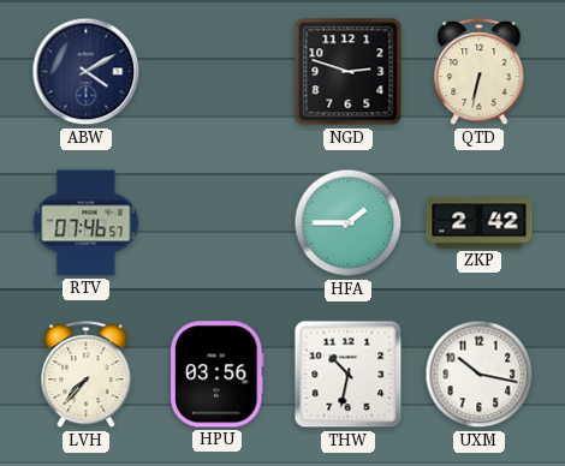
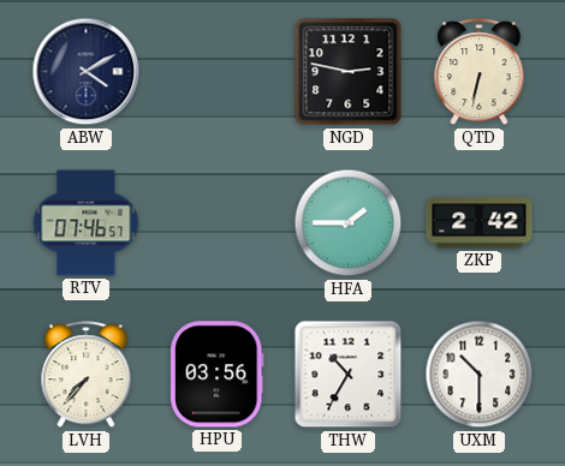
NGD: 2:48 -> 2:47 (349, 72)
THW: 10:32 -> 10:35 (349, 375)
UXM: 10:17 -> 10:30 (480, 375)
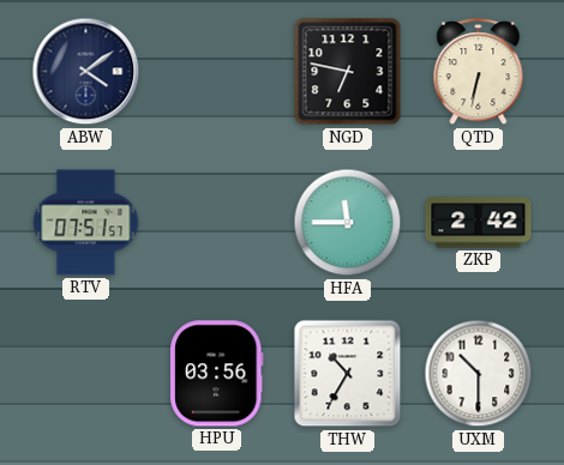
ABW: 4:10 -> 4:09 (86, 72)
NGD: 2:47 -> 6:47 (348, 72)
RTV: 07:46 -> 07:51 (86, 223)
HFA: 1:45 -> 11:45 (348, 223)
LVH: 7:37 -> none (87, 375)
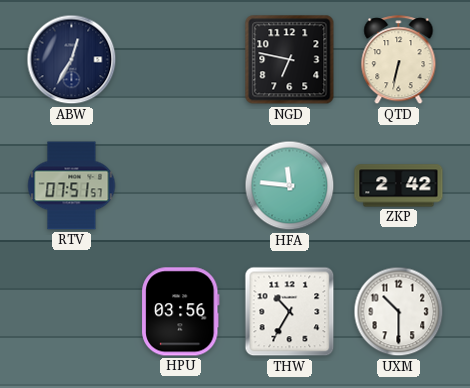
ABW: 4:09 -> 12:35 (72, 60)
HFA: 11:45 -> 11:46 (290, 186)
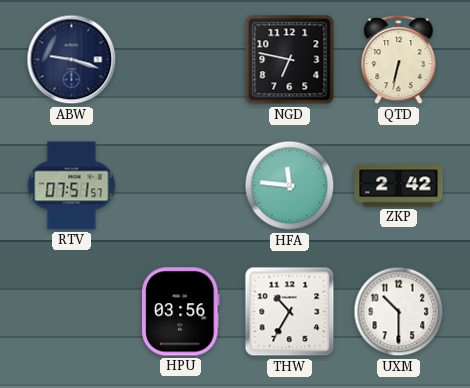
ABW: 12:35 -> 9:18 (72, 60)
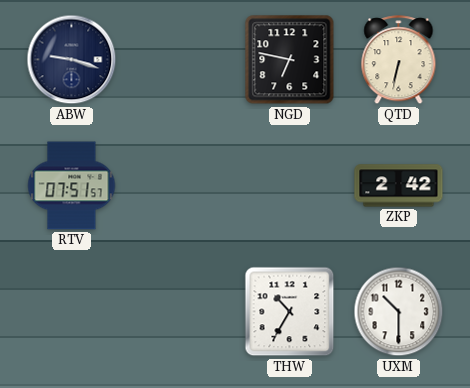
HFA: 11:46 -> none (290, 186)
HPU: 03:56 -> none (181, 312)
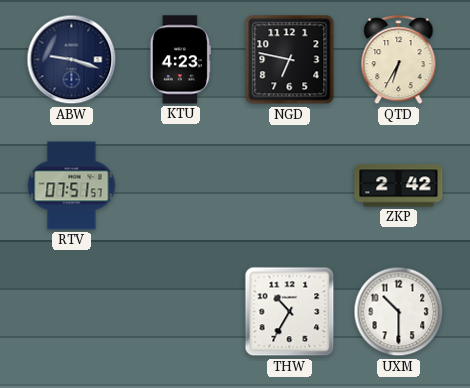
KTU: none -> 4:23 (180, 60)
QTD: 6:32 -> 6:35 (399, 60)
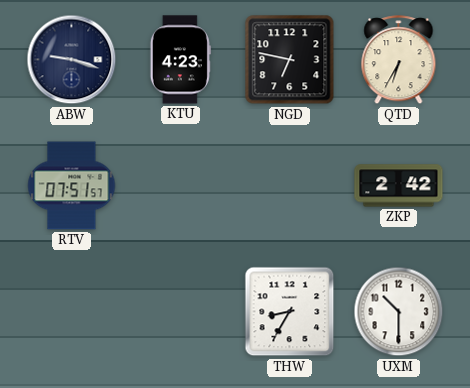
THW: 10:35 -> 8:35 (290, 312)
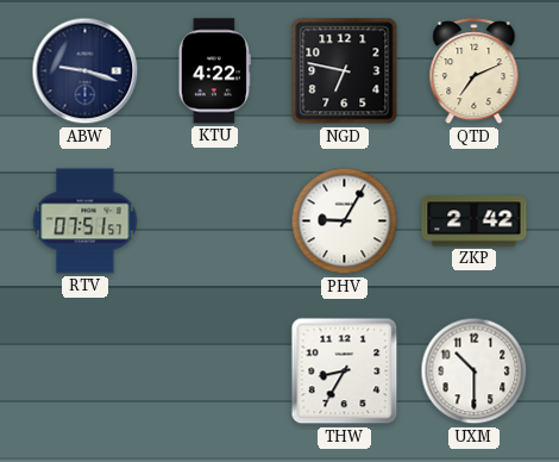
KTU: 4:23 -> 4:22 (214, 71)
QTD: 6:35 -> 7:11 (475, 71)
PHV: none -> 9:05 (345, 221)
